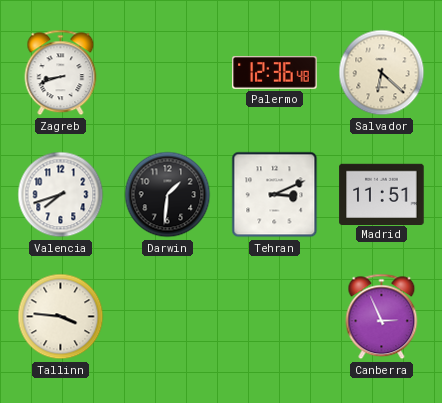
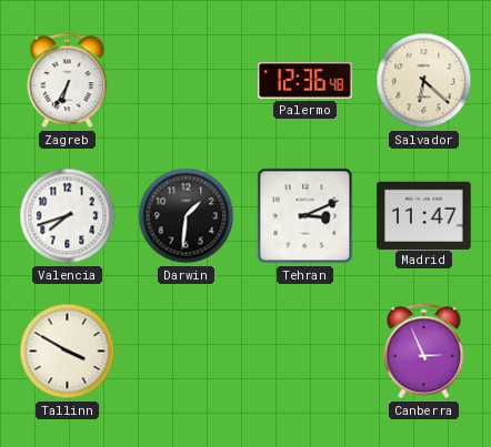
Zagreb: 8:42 -> 6:35 (68, 81)
Madrid: 11:51 -> 11:47 (424, 215)
Tallinn: 3:46 -> 3:50 (68, 352)
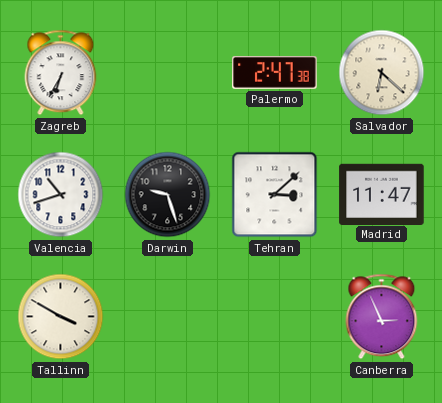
Palermo: 12:36 -> 2:47 (275, 73)
Valencia: 7:42 -> 10:42 (61, 195)
Darwin: 1:31 -> 9:27 (168, 195)
Tehran: 3:11 -> 3:08 (275, 195)
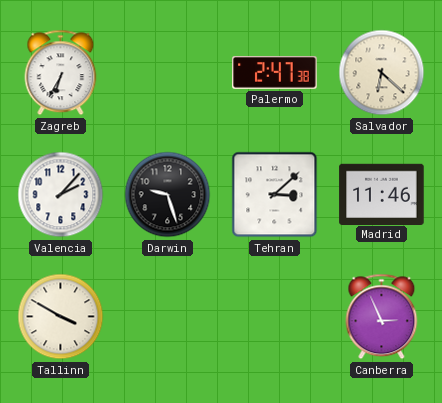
Valencia: 10:42 -> 2:07 (61, 195)
Madrid: 11:47 -> 11:46 (382, 194)
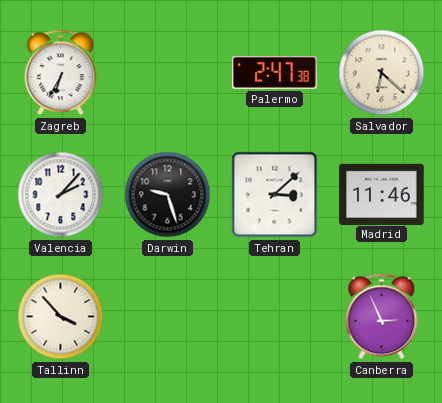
Tallinn: 3:50 -> 3:53 (61, 317)
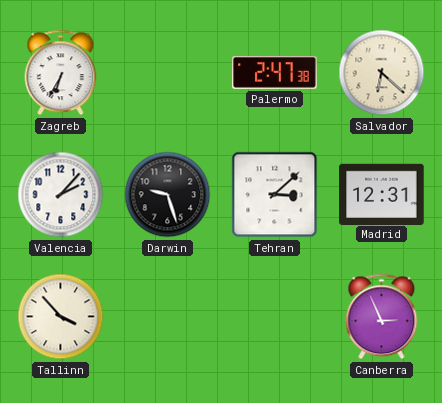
Madrid: 11:46 -> 12:31 (382, 194)
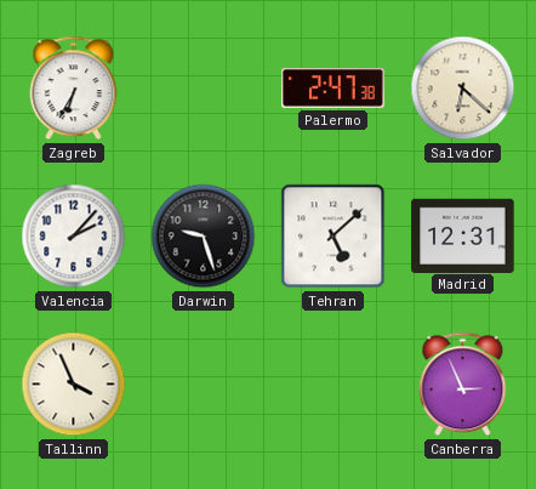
Tehran: 3:08 -> 5:08 (333, 237)
Tallinn: 3:53 -> 3:56 (74, 385)
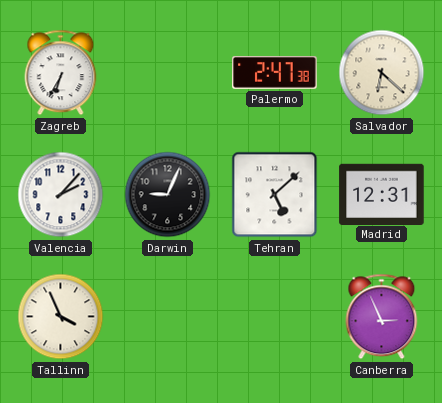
Darwin: 9:27 -> 9:04 (168, 195)
